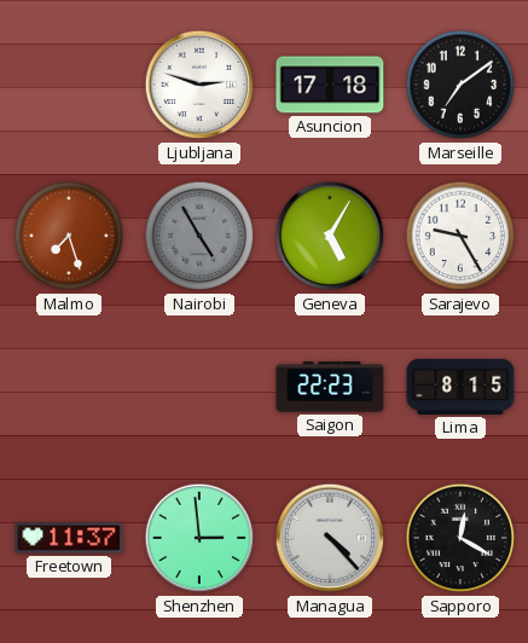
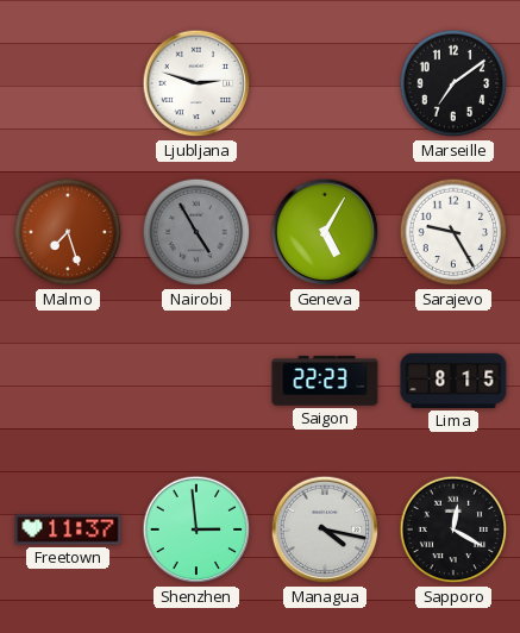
Asuncion: 17:18 -> none (330, 85)
Managua: 4:23 -> 4:17 (325, 529)
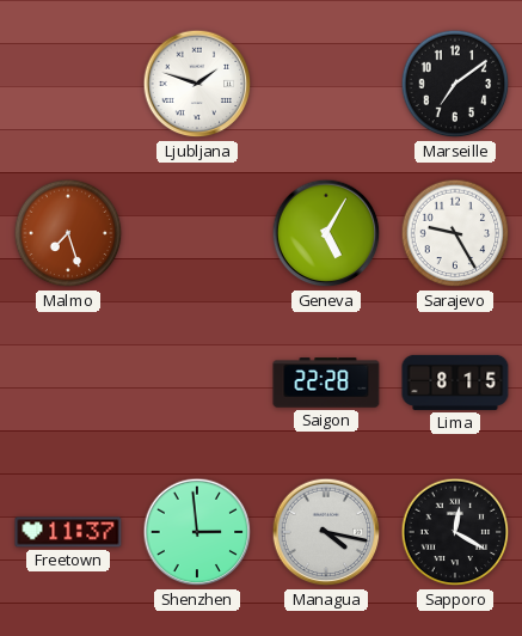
Ljubljana: 2:48 -> 1:48 (197, 84)
Nairobi: 4:55 -> none (196, 232)
Saigon: 22:23 -> 22:28 (326, 383)
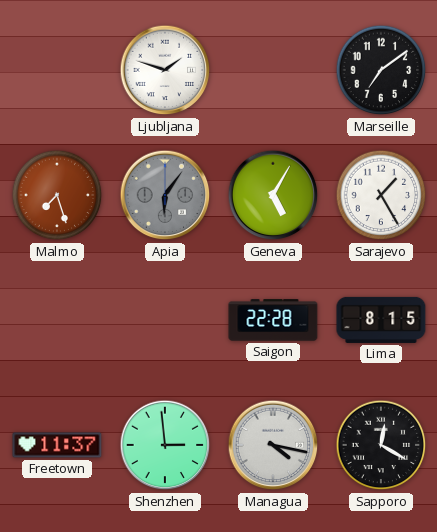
Apia: none -> 6:06 (165, 195)
Sarajevo: 9:25 -> 1:25 (381, 195)
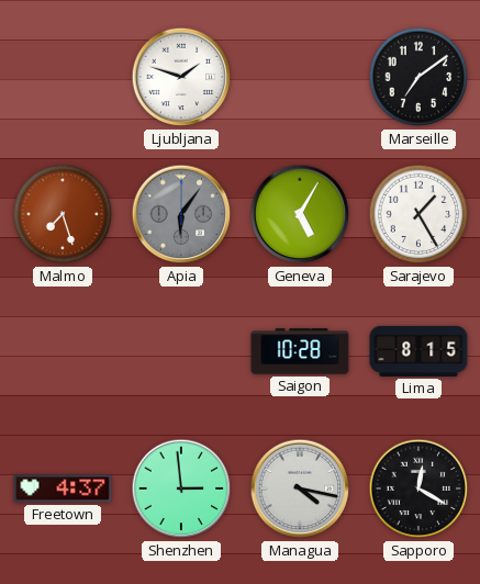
Saigon: 22:28 -> 10:28 (300, 351)
Freetown: 11:37 -> 4:37 (63, 488)
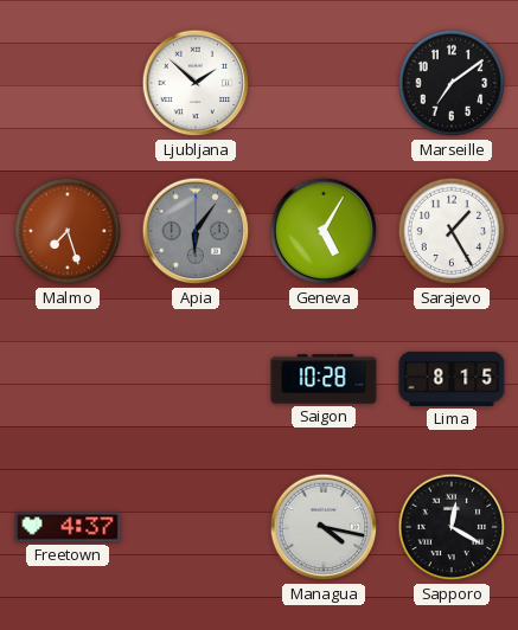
Ljubljana: 1:48 -> 1:52 (196, 83)
Shenzhen: 2:59 -> none (181, 488)
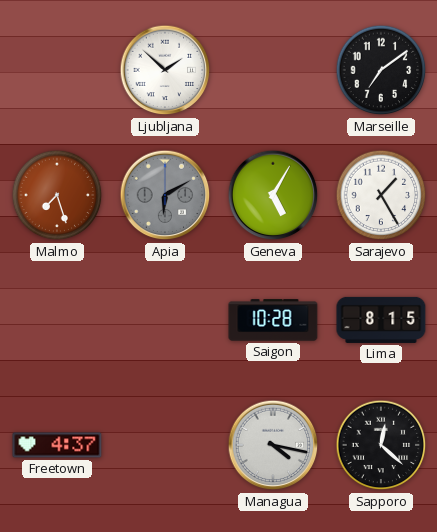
Apia: 6:06 -> 6:10 (165, 195)
Sapporo: 12:20 -> 12:22 (381, 445)
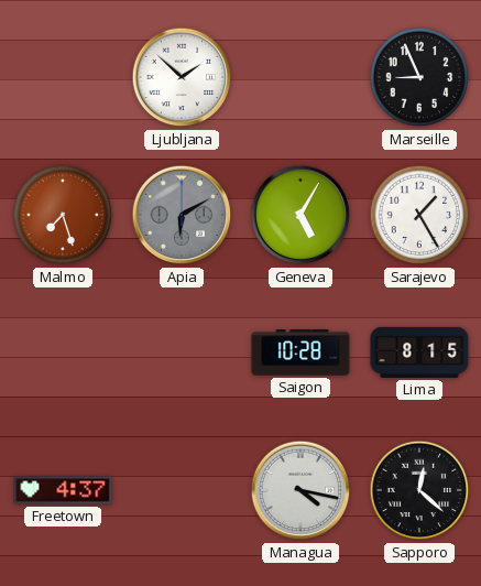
Marseille: 7:09 -> 8:56 (419, 77)
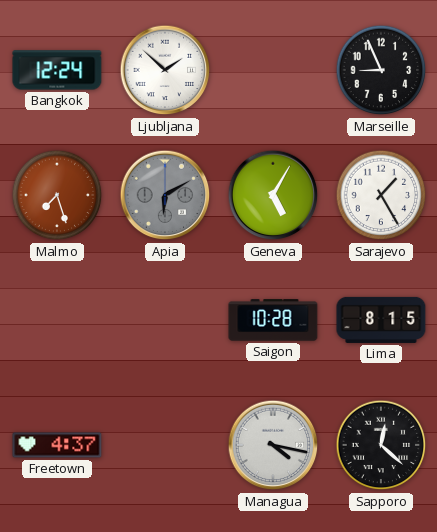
Bangkok: none -> 12:24 (57, 70)
